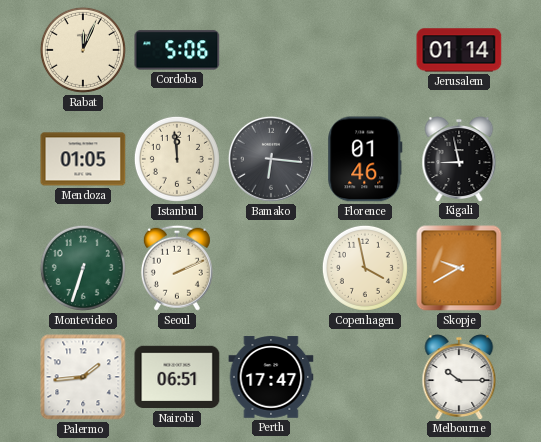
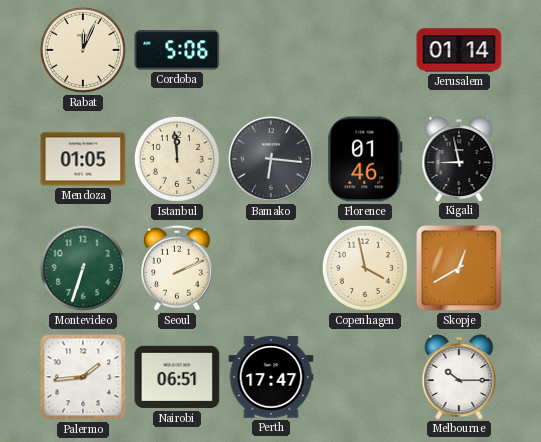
Skopje: 9:40 -> 12:40 (459, 268)
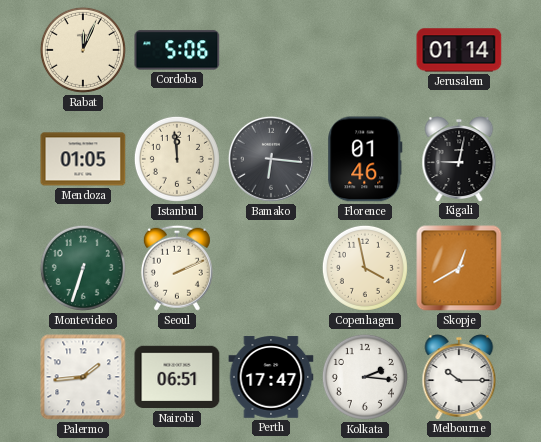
Kigali: 8:58 -> 9:02 (459, 159)
Kolkata: none -> 2:16 (365, 377)
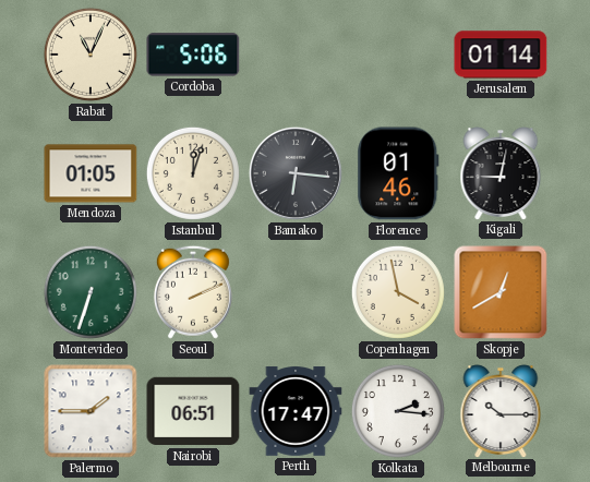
Rabat: 12:04 -> 11:04 (91, 55)
Istanbul: 11:59 -> 12:03 (193, 173)
Palermo: 1:44 -> 1:45 (91, 411)
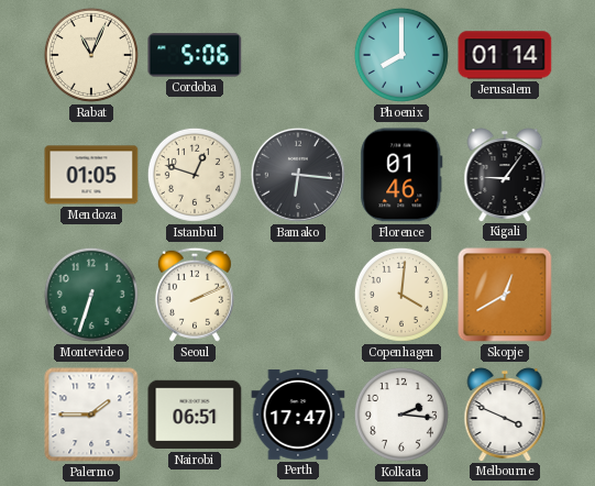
Phoenix: none -> 8:00 (401, 55)
Istanbul: 12:03 -> 12:48 (195, 175)
Kigali: 9:02 -> 9:06 (505, 175)
Copenhagen: 3:58 -> 4:01 (401, 295)
Melbourne: 10:15 -> 3:49 (505, 415)
